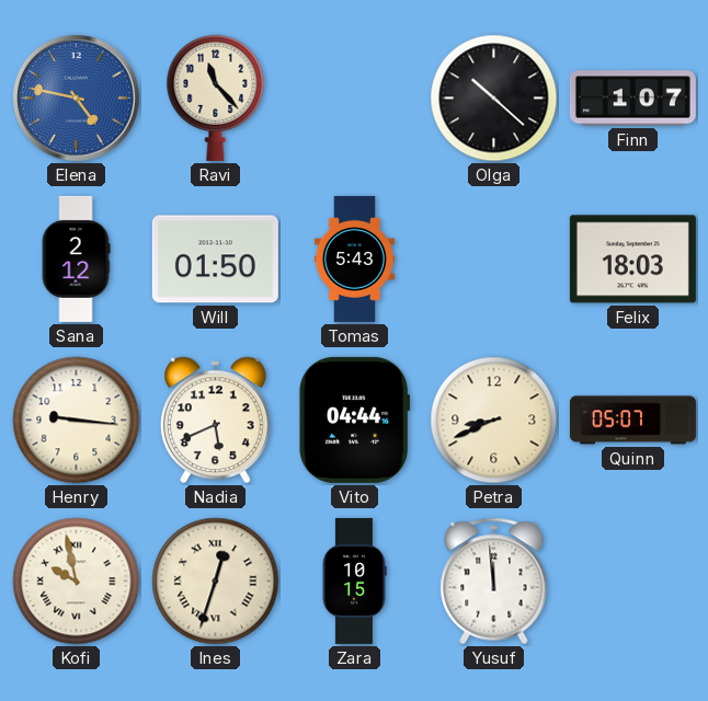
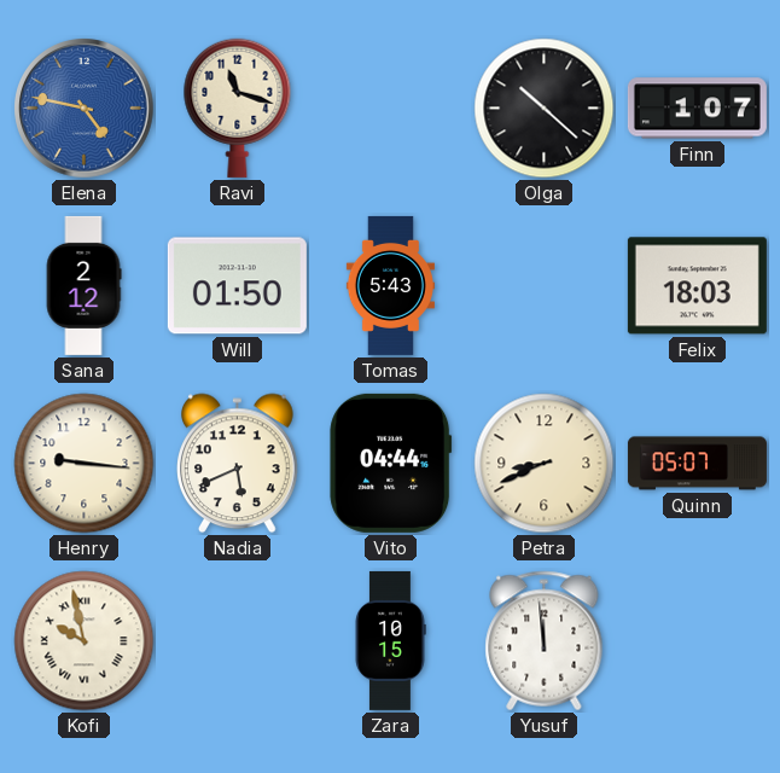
Ravi: 11:23 -> 11:18 (238, 107)
Ines: 12:33 -> none (216, 582)
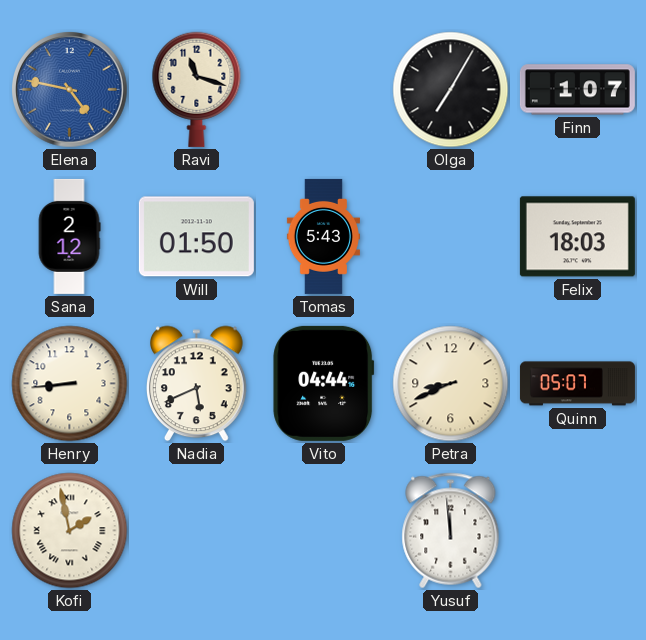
Olga: 10:22 -> 7:05 (451, 90)
Henry: 9:16 -> 8:44 (70, 384)
Kofi: 9:58 -> 1:58 (70, 531)
Zara: 10:15 -> none (390, 640)
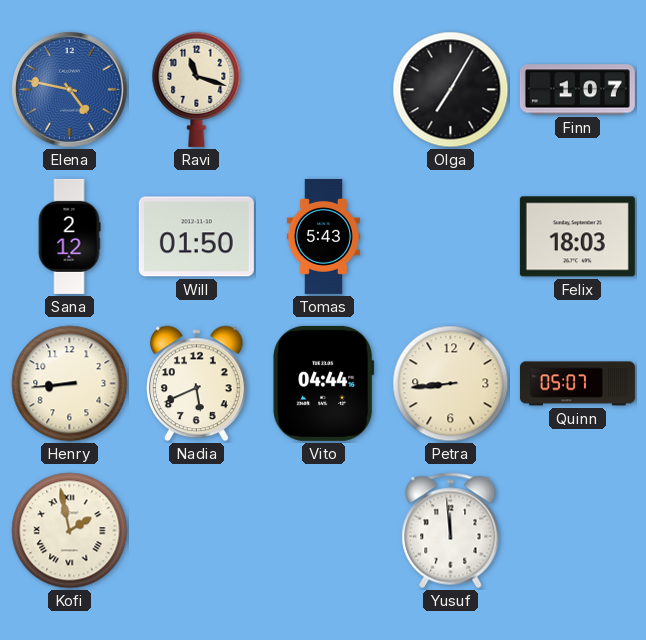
Petra: 8:41 -> 8:44 (451, 384)
